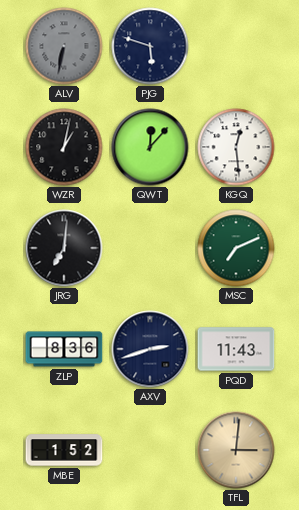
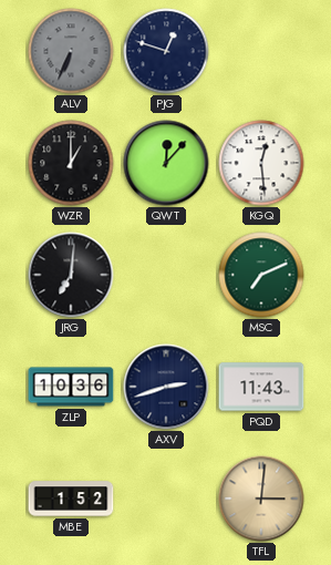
ALV: 6:32 -> 6:34 (71, 51)
PJG: 5:48 -> 12:48 (166, 51)
WZR: 1:02 -> 1:00 (71, 163)
ZLP: 8:36 -> 10:36 (71, 387)
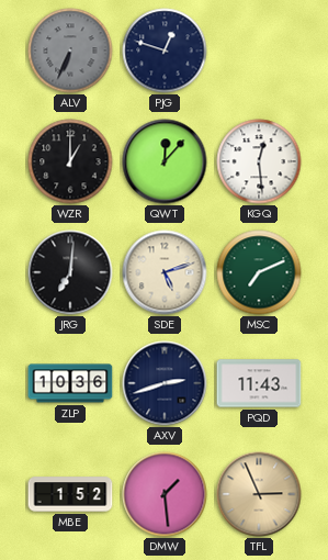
SDE: none -> 5:12 (165, 272)
DMW: none -> 1:29 (165, 494)
TFL: 3:01 -> 2:56 (259, 494)
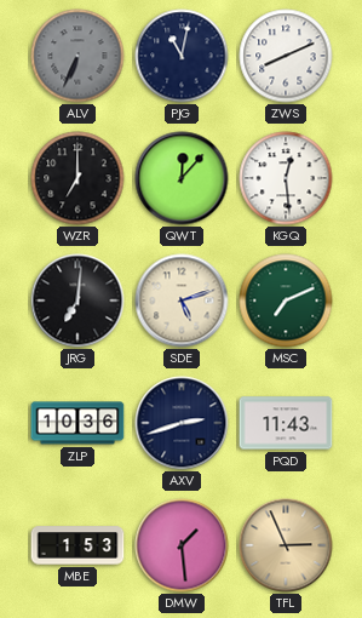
PJG: 12:48 -> 11:02 (182, 56)
ZWS: none -> 8:11 (286, 56)
WZR: 1:00 -> 7:00 (77, 178)
MBE: 1:52 -> 1:53 (77, 545)
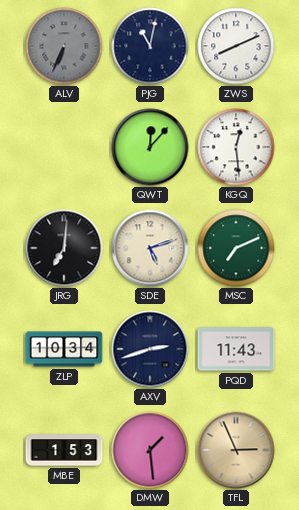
WZR: 7:00 -> none (77, 178)
ZLP: 10:36 -> 10:34 (64, 349)
